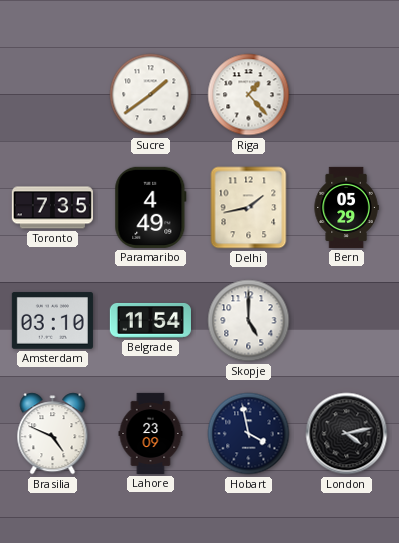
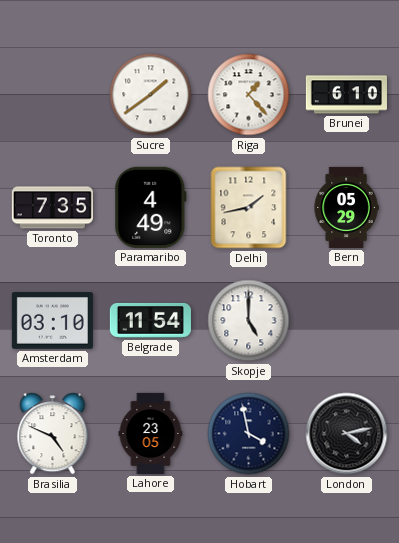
Brunei: none -> 6:10 (346, 95)
Lahore: 23:09 -> 23:05 (151, 433)
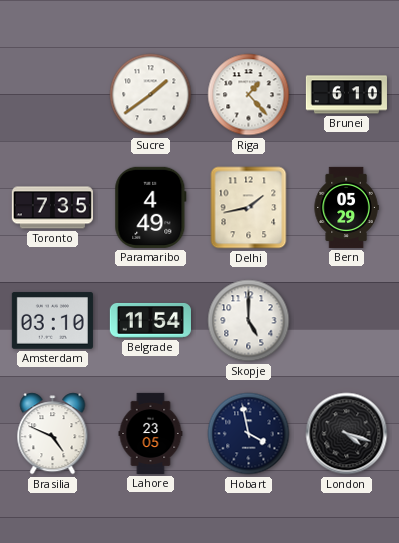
London: 4:13 -> 4:18 (347, 434)
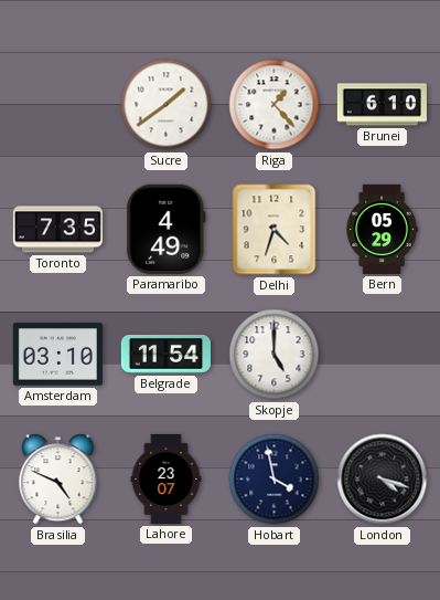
Delhi: 1:43 -> 4:33 (275, 230)
Lahore: 23:05 -> 23:07 (167, 478)
